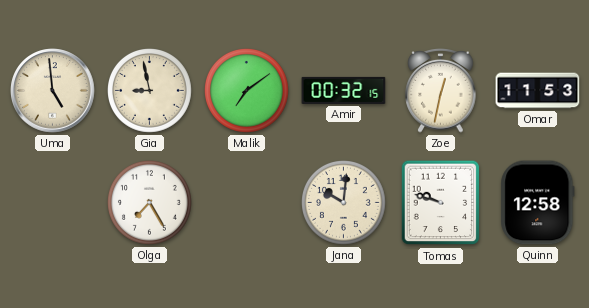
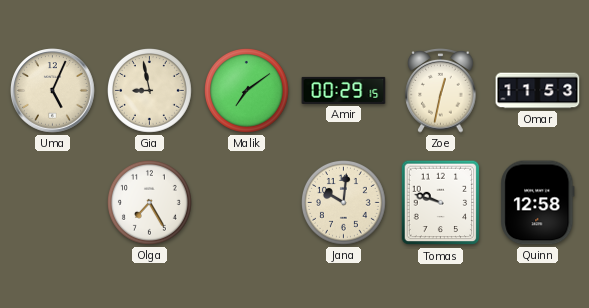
Uma: 4:59 -> 5:04 (53, 91)
Amir: 00:32 -> 00:29 (344, 90)
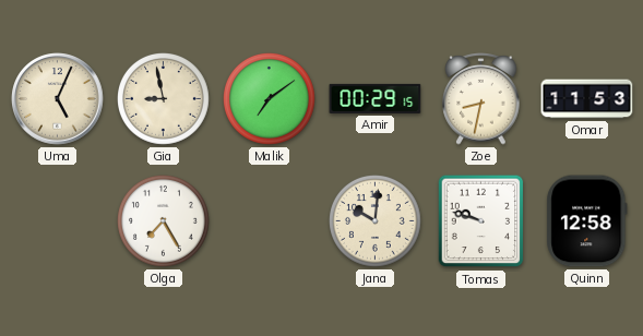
Zoe: 12:32 -> 8:32 (481, 99)
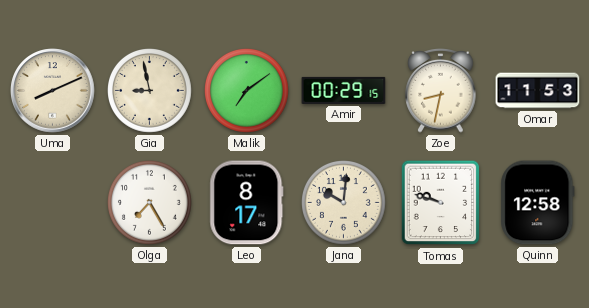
Uma: 5:04 -> 8:11 (53, 91)
Leo: none -> 8:17 (247, 203)
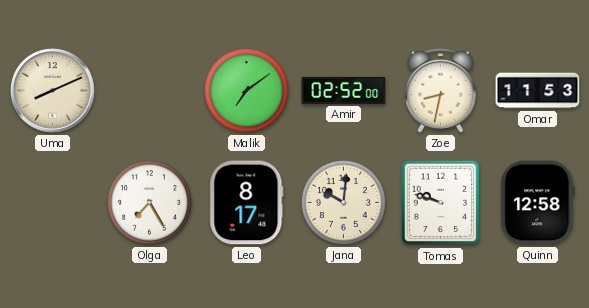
Gia: 8:58 -> none (150, 91)
Amir: 00:29 -> 02:52 (344, 90)
